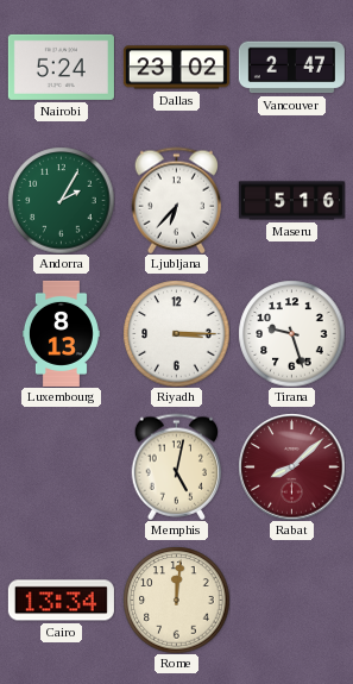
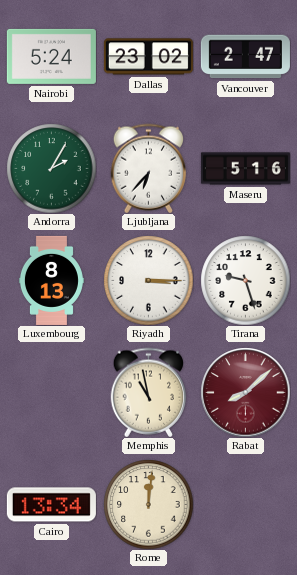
Memphis: 5:02 -> 10:58 (149, 392)
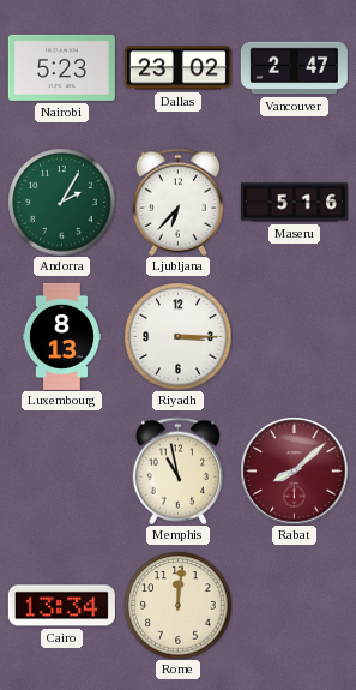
Nairobi: 5:24 -> 5:23 (61, 67)
Tirana: 9:27 -> none (245, 280)
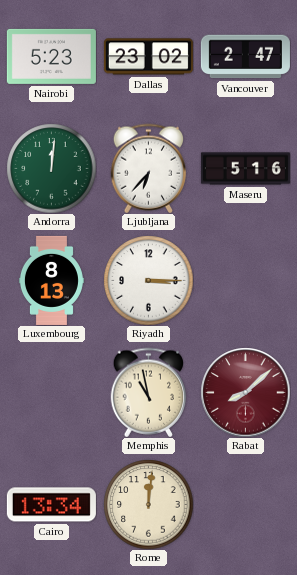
Andorra: 2:05 -> 12:01 (51, 168)
